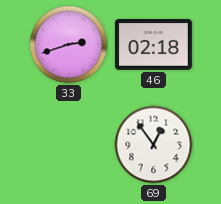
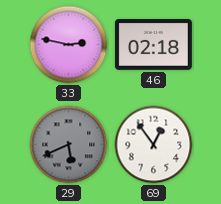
33: 2:42 -> 2:47 (69, 45)
29: none -> 5:41 (69, 145)
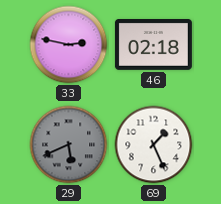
69: 12:54 -> 1:26 (154, 145)
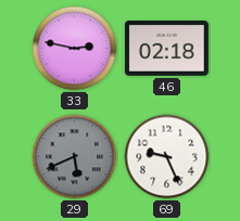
69: 1:26 -> 9:26 (167, 157)
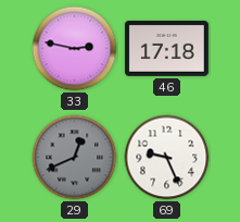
46: 02:18 -> 17:18 (166, 49)
29: 5:41 -> 12:41 (75, 158)
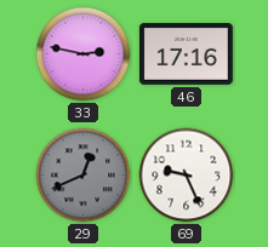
46: 17:18 -> 17:16 (186, 54)
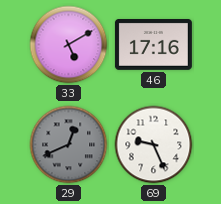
33: 2:47 -> 5:10 (69, 45)
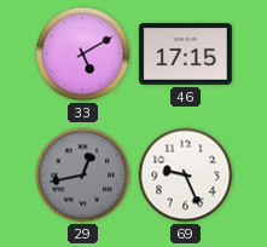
46: 17:16 -> 17:15 (185, 54)
29: 12:41 -> 12:43 (83, 176)
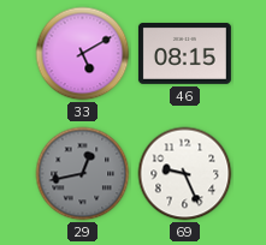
46: 17:15 -> 08:15 (184, 54)
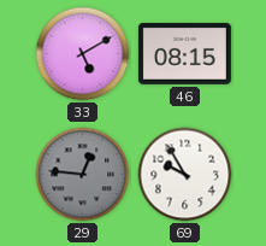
29: 12:43 -> 12:46 (83, 175)
69: 9:26 -> 9:55 (185, 175)
